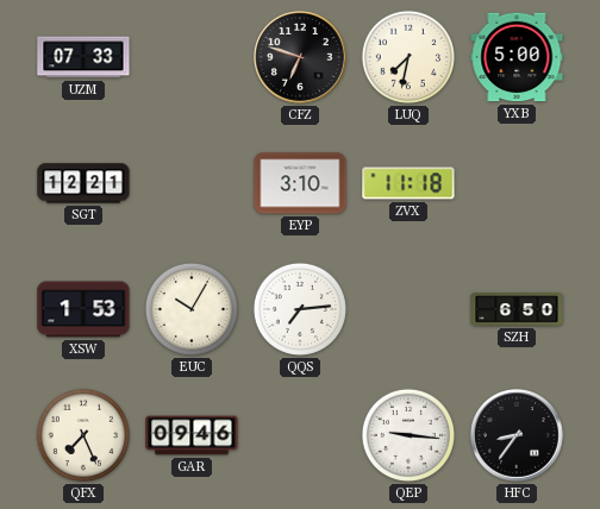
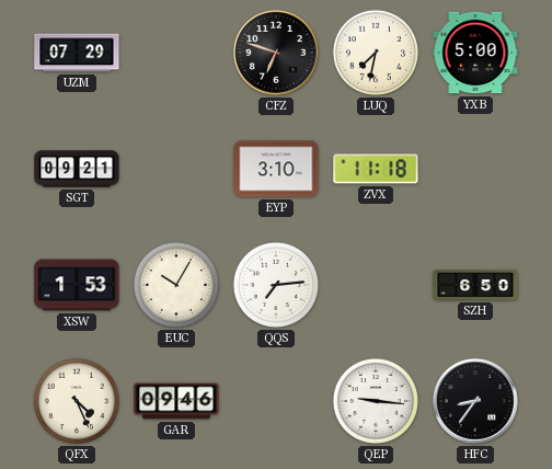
UZM: 07:33 -> 07:29 (77, 53)
SGT: 12:21 -> 09:21 (77, 169)
QFX: 7:26 -> 4:26 (77, 401)
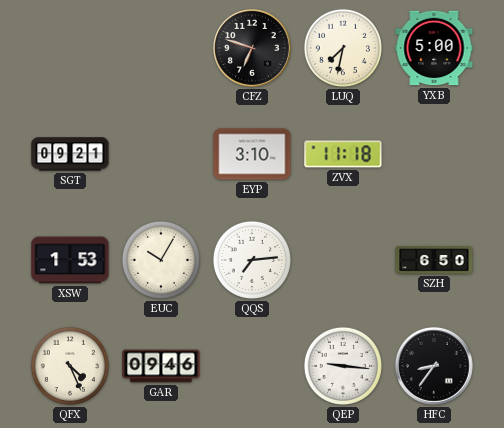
UZM: 07:29 -> none (77, 53)
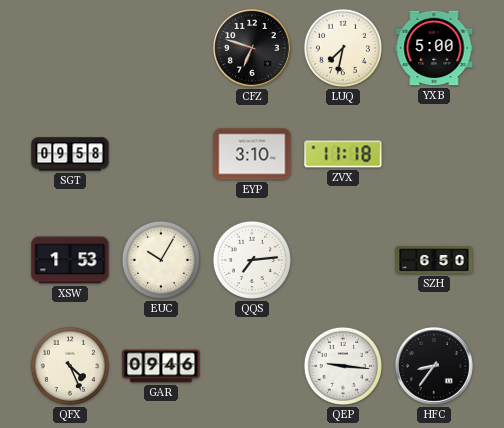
SGT: 09:21 -> 09:58 (70, 154)
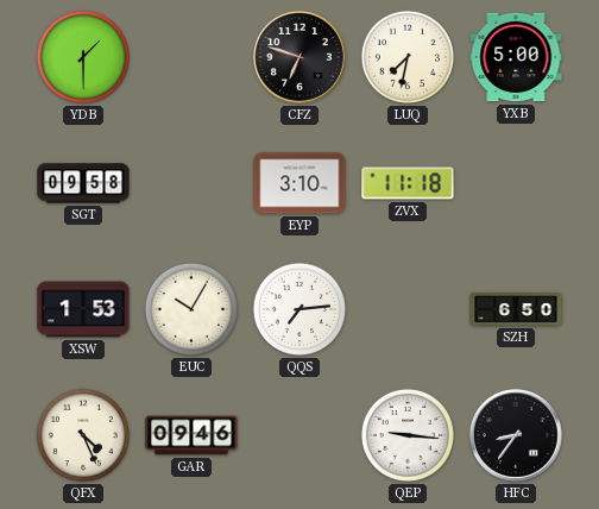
YDB: none -> 1:30 (83, 57)
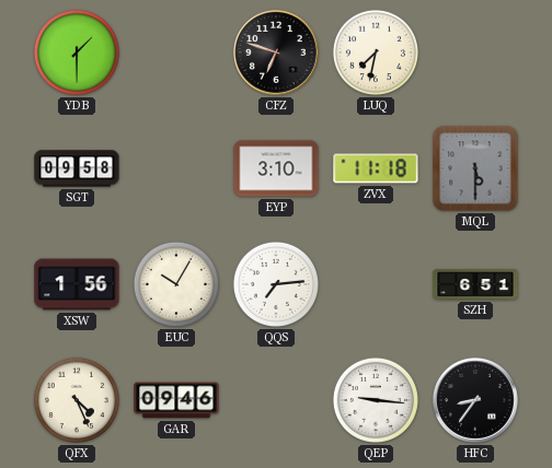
YXB: 5:00 -> none (516, 57)
MQL: none -> 5:30 (475, 168)
XSW: 1:53 -> 1:56 (77, 284)
SZH: 6:50 -> 6:51 (475, 284)
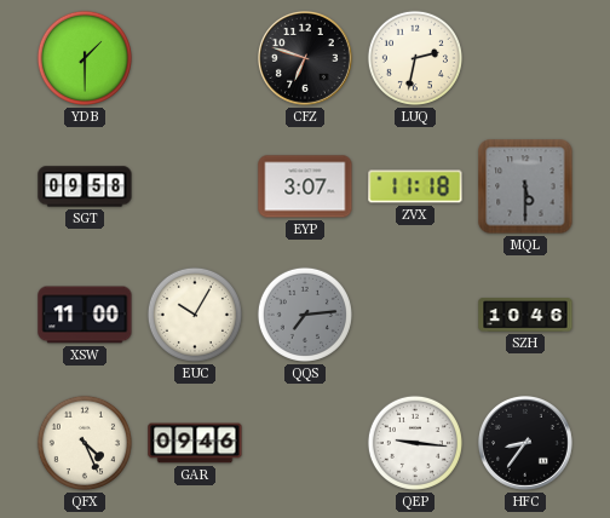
LUQ: 7:32 -> 2:32 (415, 58)
EYP: 3:10 -> 3:07 (305, 186)
XSW: 1:56 -> 11:00 (85, 315)
QQS dial: white -> grey (305, 315)
SZH: 6:51 -> 10:46 (525, 315)
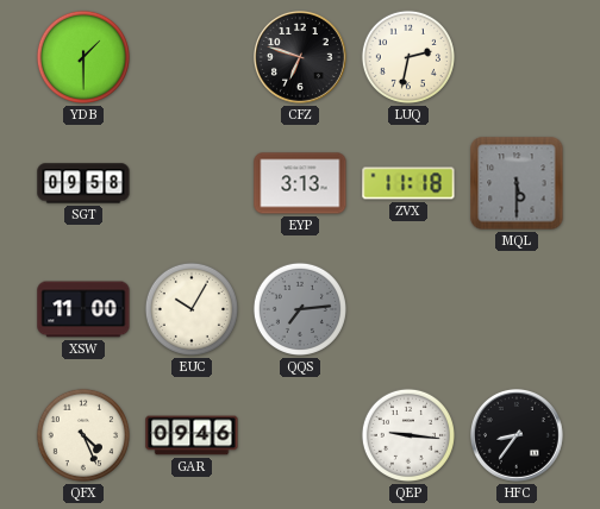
EYP: 3:07 -> 3:13 (300, 183)
SZH: 10:46 -> none (525, 315)
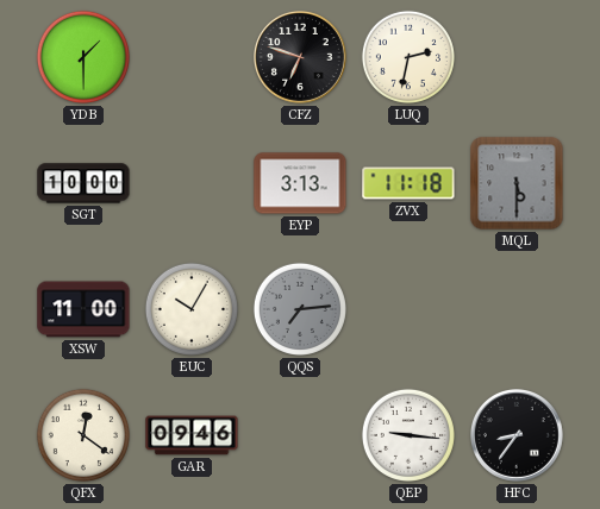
SGT: 09:58 -> 10:00 (83, 183)
QFX: 4:26 -> 12:21 (83, 435)
